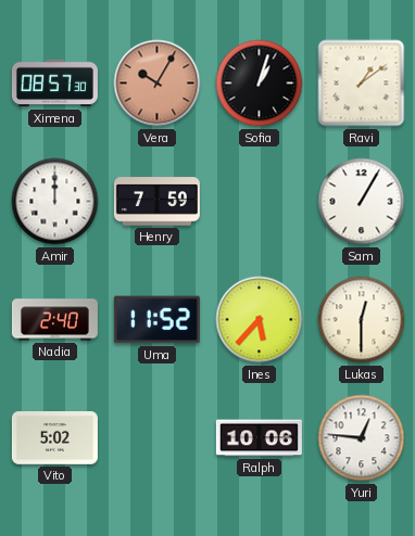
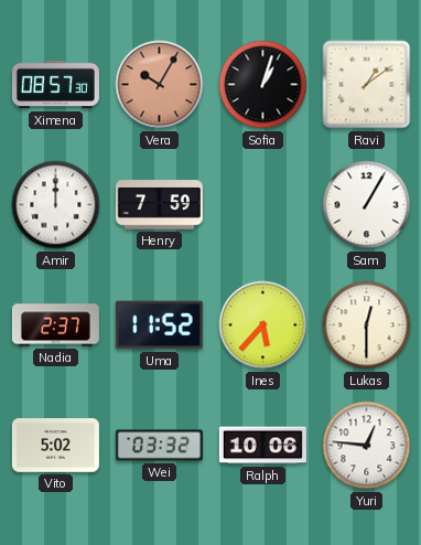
Nadia: 2:40 -> 2:37 (55, 325)
Wei: none -> 03:32 (159, 446)
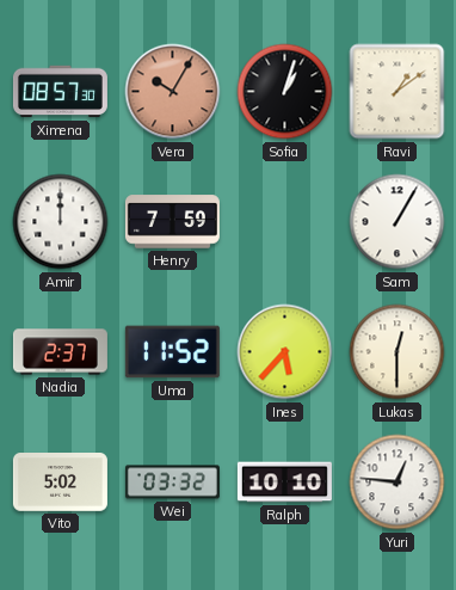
Ralph: 10:06 -> 10:10 (284, 483)
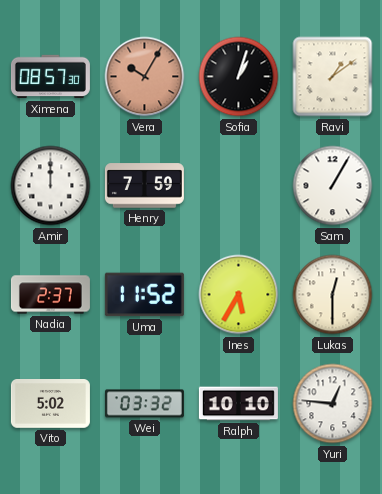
Ines: 5:37 -> 5:35 (239, 295)
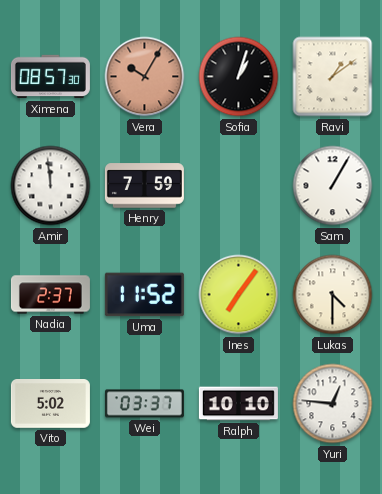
Amir: 12:00 -> 11:59 (51, 186)
Ines: 5:35 -> 7:06 (239, 295)
Lukas: 12:30 -> 4:30 (333, 295)
Wei: 03:32 -> 03:37 (144, 404)
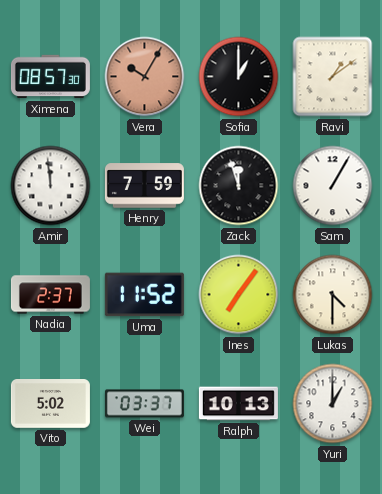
Sofia: 1:03 -> 1:00 (239, 77)
Zack: none -> 11:57 (239, 186)
Ralph: 10:10 -> 10:13 (238, 404)
Yuri: 12:46 -> 1:00 (333, 404)
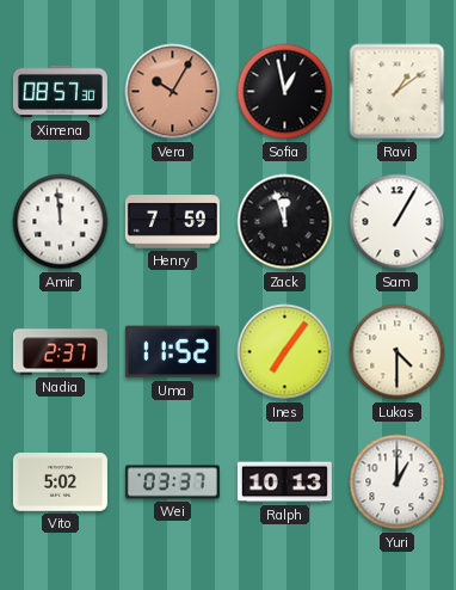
Sofia: 1:00 -> 12:58 (285, 92)
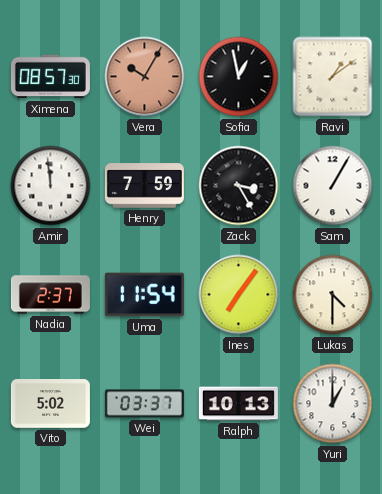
Zack: 11:57 -> 3:25 (239, 186)
Uma: 11:52 -> 11:54 (144, 295)
